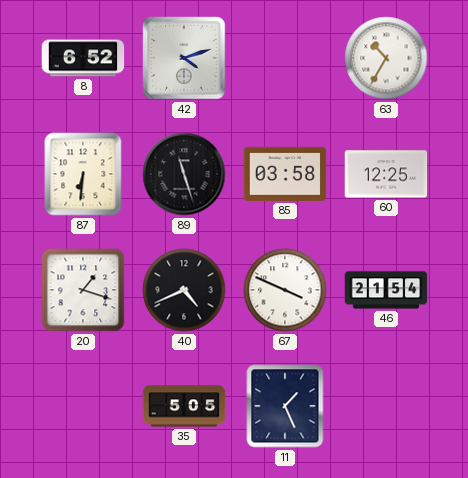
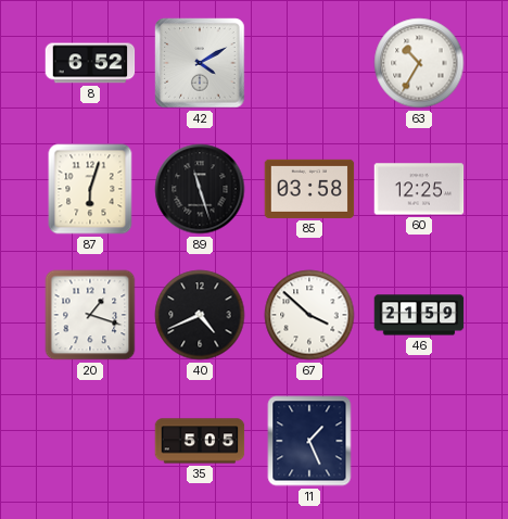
42: 4:12 -> 4:10 (200, 63)
87: 6:31 -> 6:03 (90, 189)
67: 3:49 -> 3:52 (309, 315)
46: 21:54 -> 21:59 (419, 315)
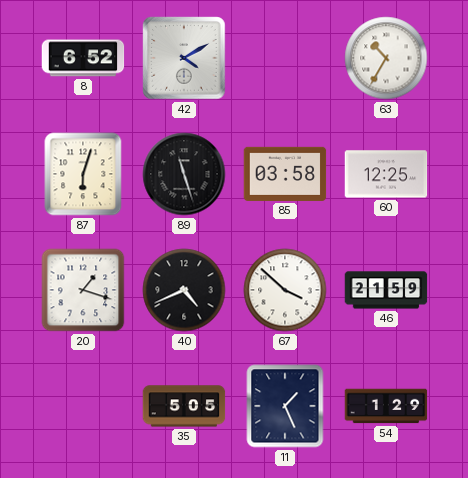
54: none -> 1:29 (386, 406)
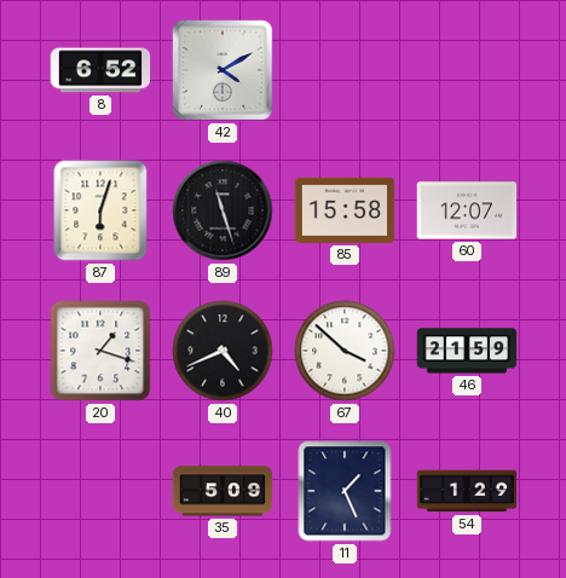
63: 10:35 -> none (386, 58)
85: 03:58 -> 15:58 (345, 210)
60: 12:25 -> 12:07 (467, 210)
35: 5:05 -> 5:09 (223, 491)
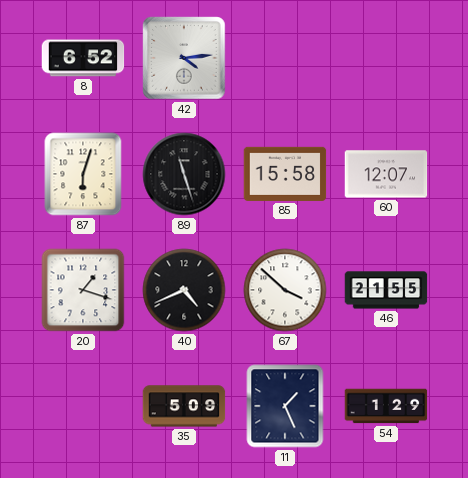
42: 4:10 -> 4:14 (184, 58)
46: 21:59 -> 21:55 (386, 290)
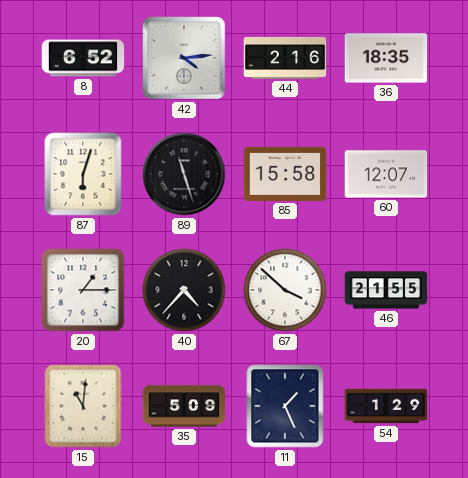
44: none -> 2:16 (285, 58)
36: none -> 18:35 (386, 58)
20: 1:18 -> 1:15 (83, 290)
40: 4:41 -> 4:37 (184, 290)
15: none -> 11:01 (83, 406)
